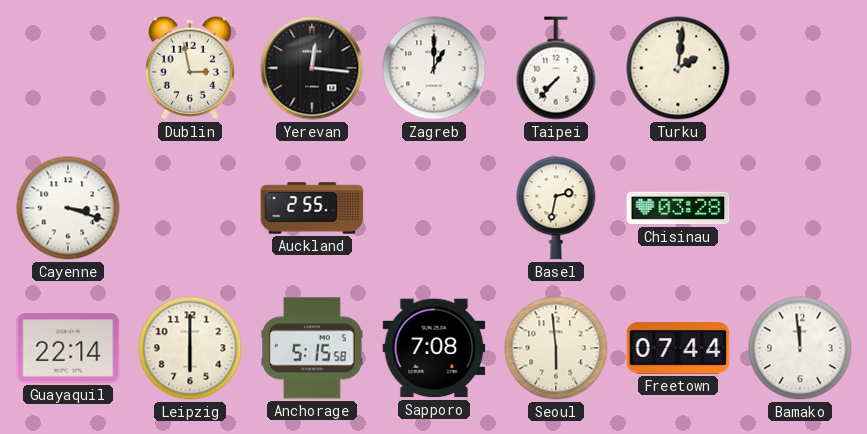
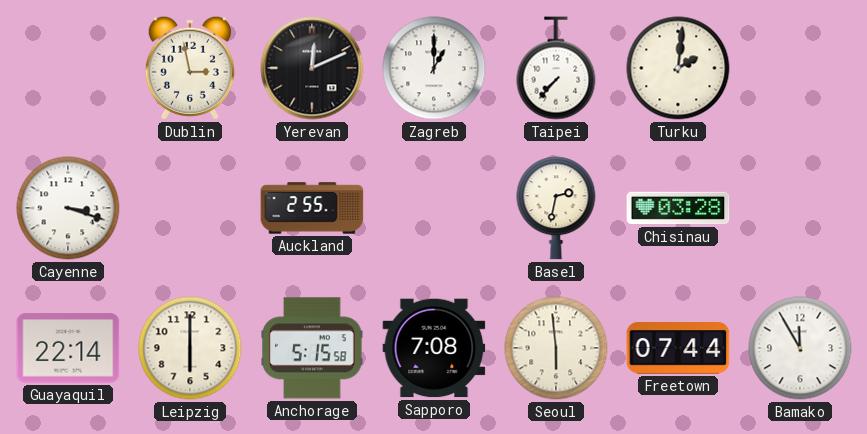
Yerevan: 12:16 -> 12:11 (312, 68)
Bamako: 11:59 -> 11:55 (800, 348)
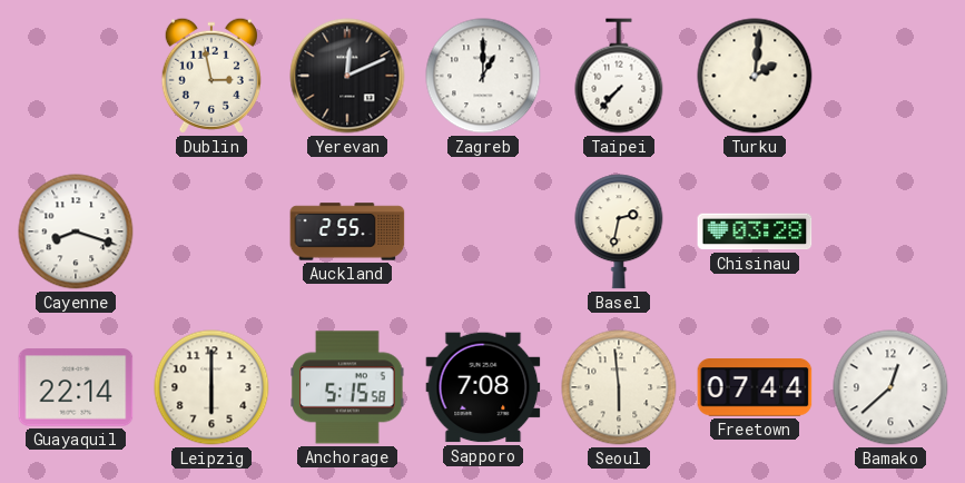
Cayenne: 3:18 -> 8:18 (76, 231)
Bamako: 11:55 -> 12:38 (890, 387)
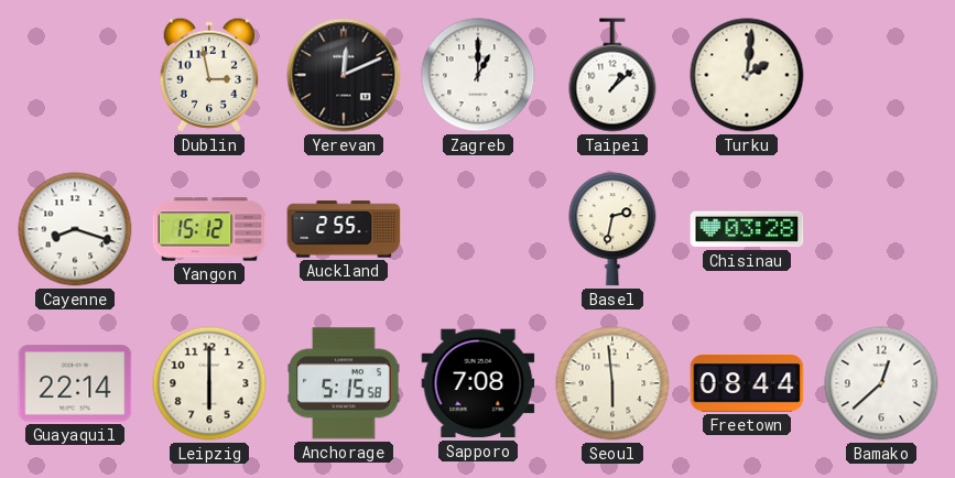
Taipei: 7:37 -> 1:08 (612, 75)
Yangon: none -> 15:12 (209, 229)
Freetown: 07:44 -> 08:44 (747, 383)
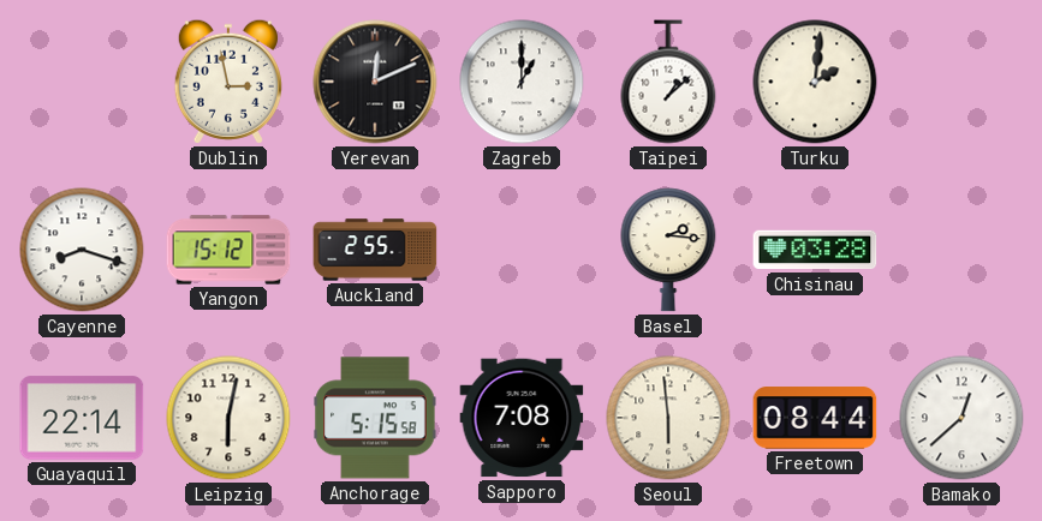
Basel: 2:32 -> 2:16 (668, 250)
Leipzig: 6:00 -> 6:02 (228, 418)
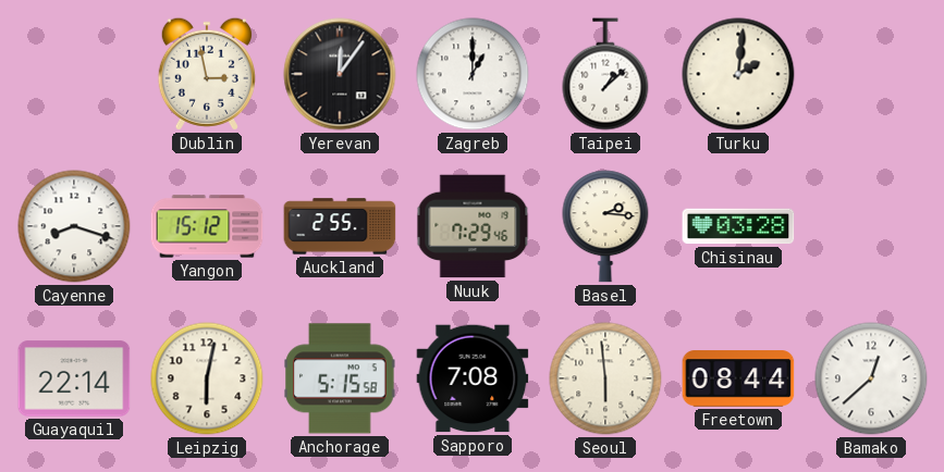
Yerevan: 12:11 -> 12:06 (340, 74)
Nuuk: none -> 7:29 (473, 226)
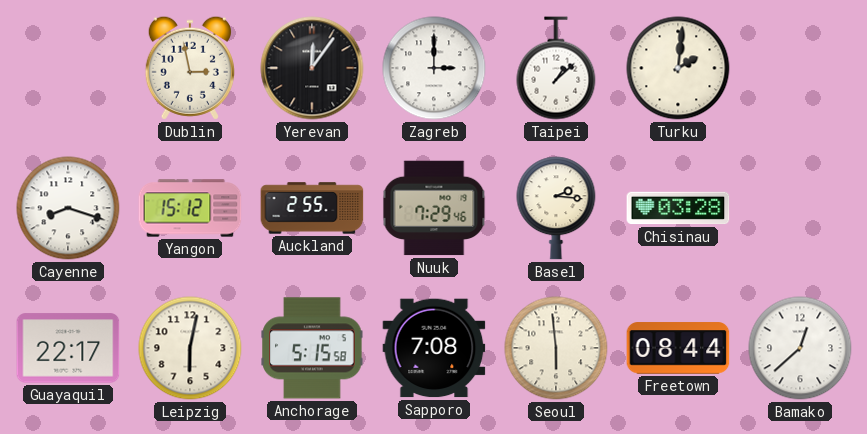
Zagreb: 1:00 -> 3:00 (434, 68)
Guayaquil: 22:14 -> 22:17 (68, 348)
